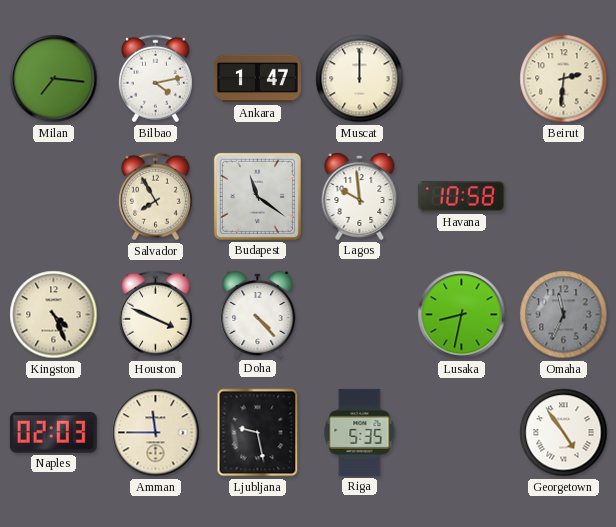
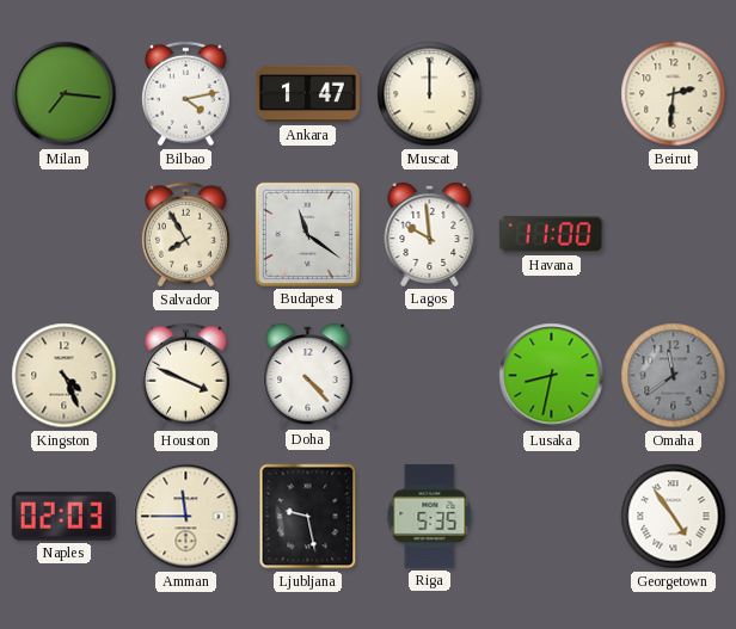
Havana: 10:58 -> 11:00 (551, 235)
Omaha: 11:34 -> 11:39 (674, 376)
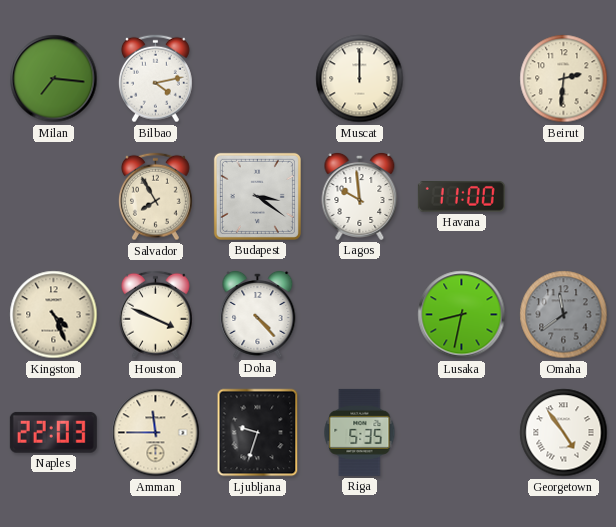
Ankara: 1:47 -> none (307, 94)
Budapest: 11:21 -> 3:21 (257, 196)
Naples: 02:03 -> 22:03 (53, 432)
Ljubljana: 9:28 -> 9:33 (258, 433)
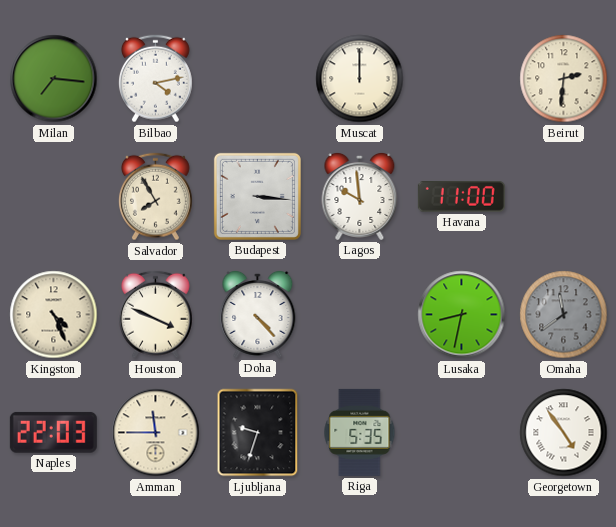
Budapest: 3:21 -> 3:16 (257, 196)
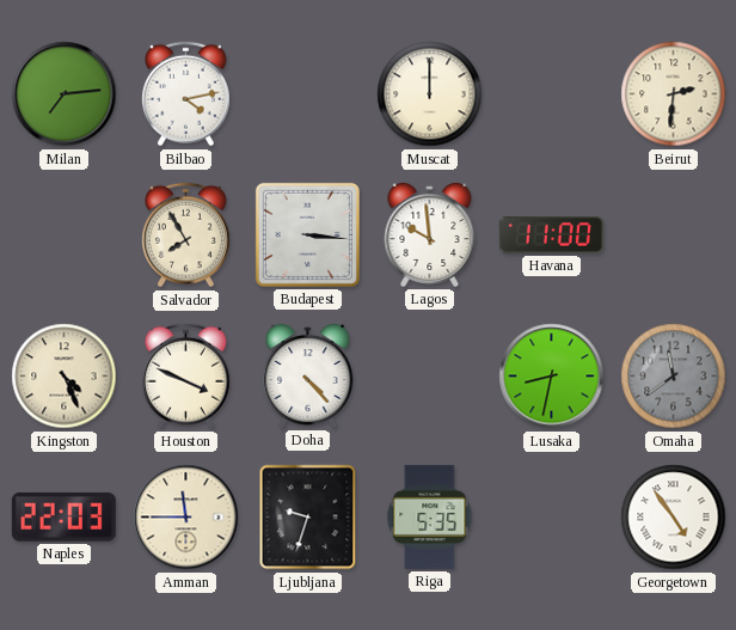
Milan: 7:16 -> 7:14 (65, 94)
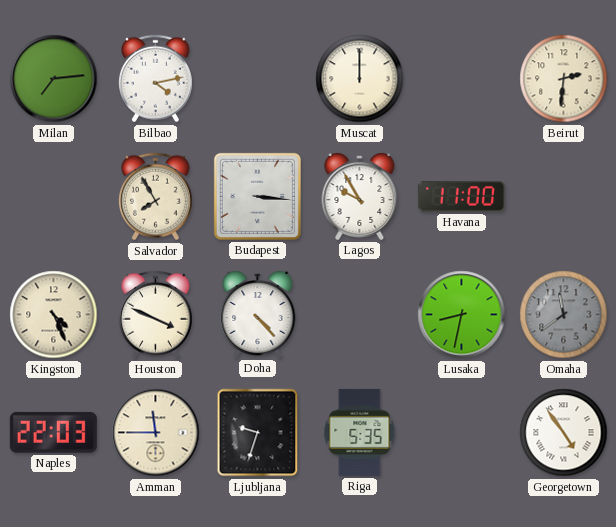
Lagos: 9:59 -> 9:55 (360, 196)
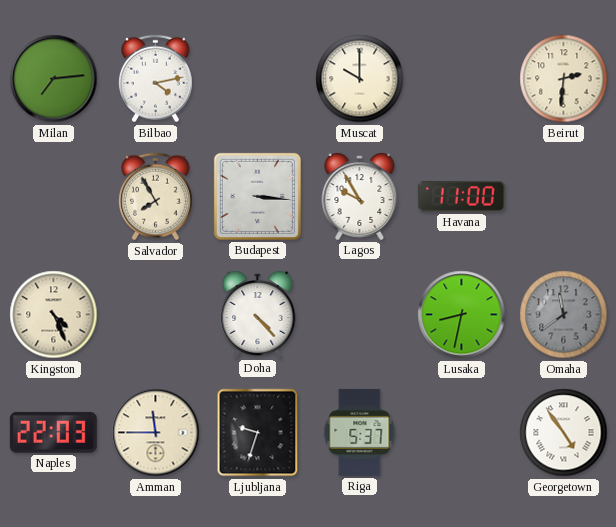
Muscat: 12:00 -> 10:00 (360, 79)
Houston: 3:49 -> none (155, 315)
Riga: 5:35 -> 5:37 (360, 432)
